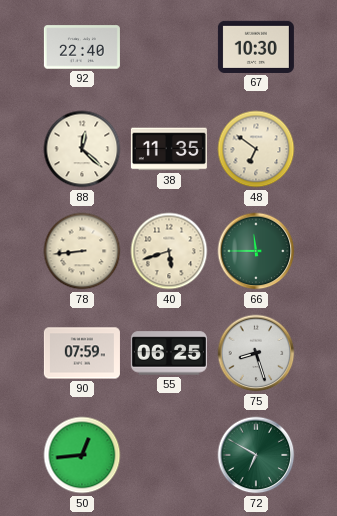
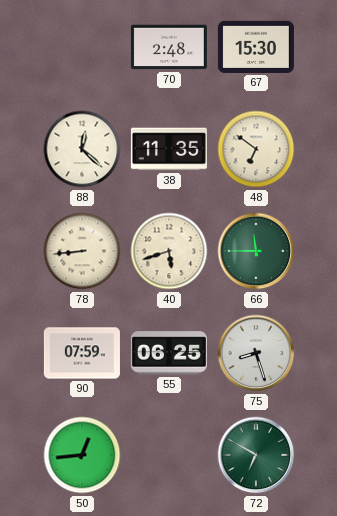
92: 22:40 -> none (82, 47)
70: none -> 2:48 (169, 47)
67: 10:30 -> 15:30 (256, 47)
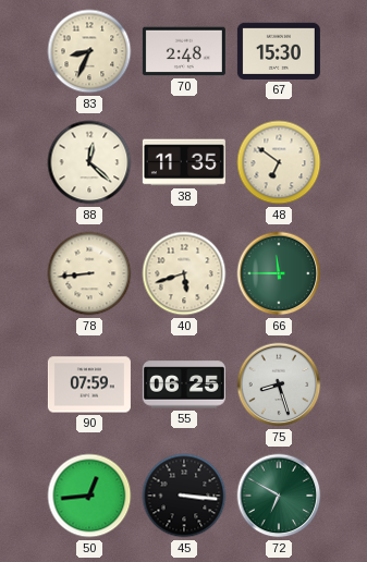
83: none -> 8:34 (89, 51)
45: none -> 3:16 (184, 496)
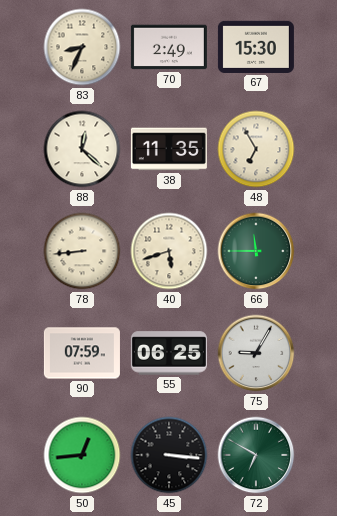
70: 2:48 -> 2:49 (169, 47)
48: 6:51 -> 6:55 (256, 149)
75: 8:27 -> 9:05 (256, 353)
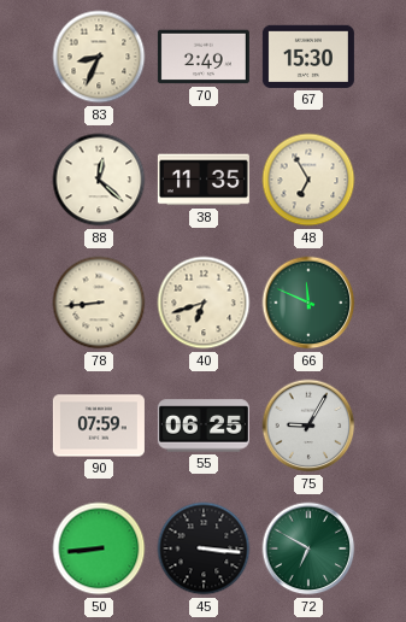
40: 5:42 -> 6:42 (204, 303)
66: 11:45 -> 11:49 (308, 303)
50: 12:44 -> 8:44 (99, 548)
